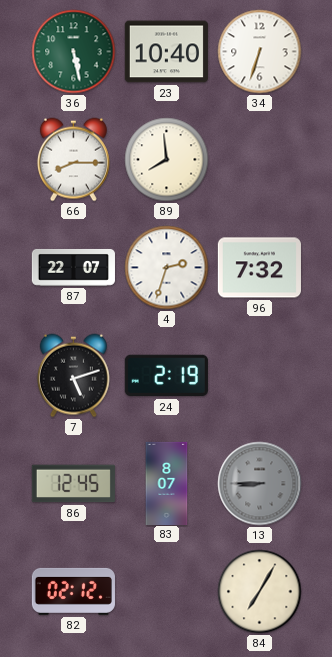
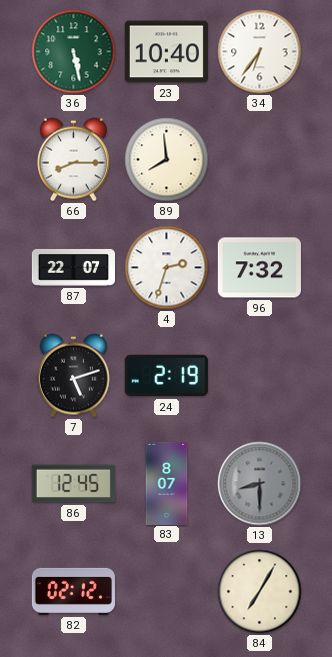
34: 6:33 -> 6:36 (260, 52)
13: 8:45 -> 8:30 (260, 484)
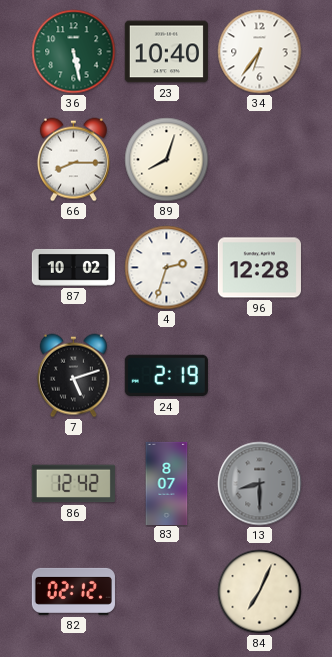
89: 7:59 -> 8:03 (167, 160)
87: 22:07 -> 10:02 (73, 267)
96: 7:32 -> 12:28 (259, 268)
86: 12:45 -> 12:42 (73, 484)
84: 7:05 -> 7:04 (260, 592)
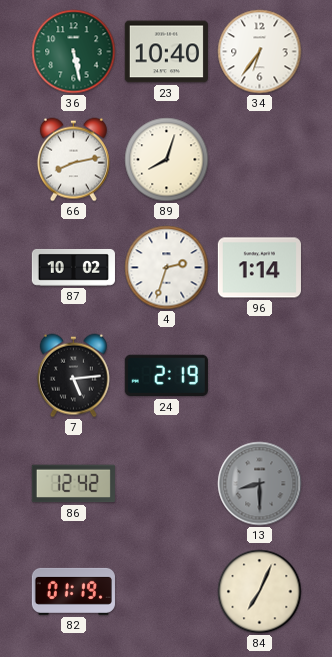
66: 8:15 -> 8:13 (73, 160)
96: 12:28 -> 1:14 (259, 268)
7: 5:12 -> 5:14 (73, 376)
83: 8:07 -> none (167, 483)
82: 02:12 -> 01:19 (73, 591)
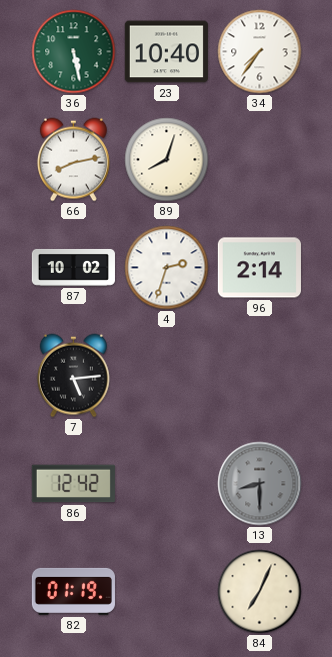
34: 6:36 -> 7:36 (260, 52)
96: 1:14 -> 2:14 (259, 268)
24: 2:19 -> none (166, 376)
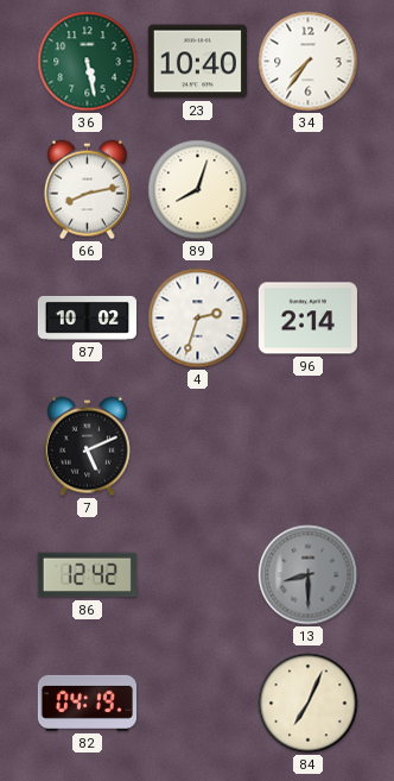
7: 5:14 -> 5:11 (87, 447)
82: 01:19 -> 04:19 (87, 703)
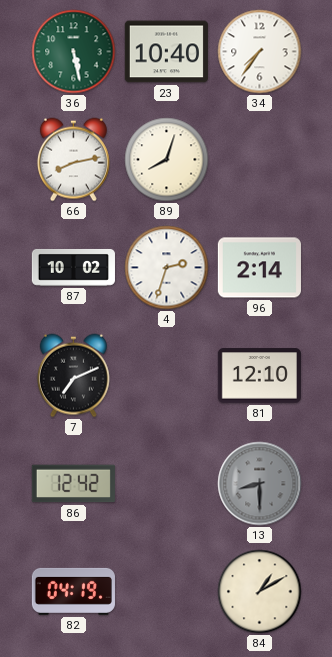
7: 5:11 -> 7:11 (73, 376)
81: none -> 12:10 (259, 376)
84: 7:04 -> 1:10 (260, 592)
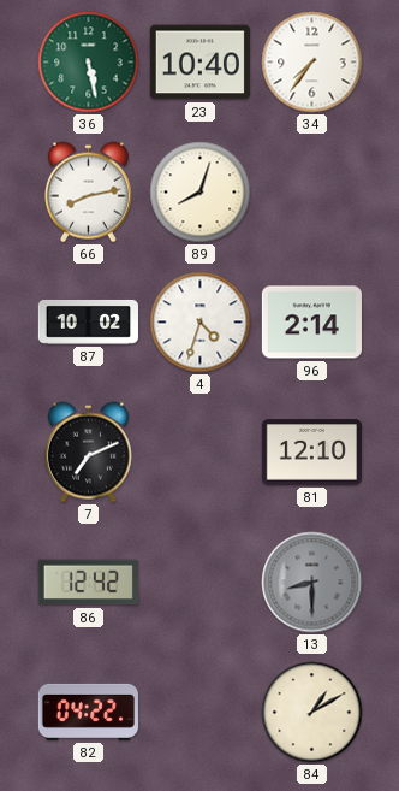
4: 2:33 -> 4:33 (201, 323)
82: 04:19 -> 04:22 (88, 712)
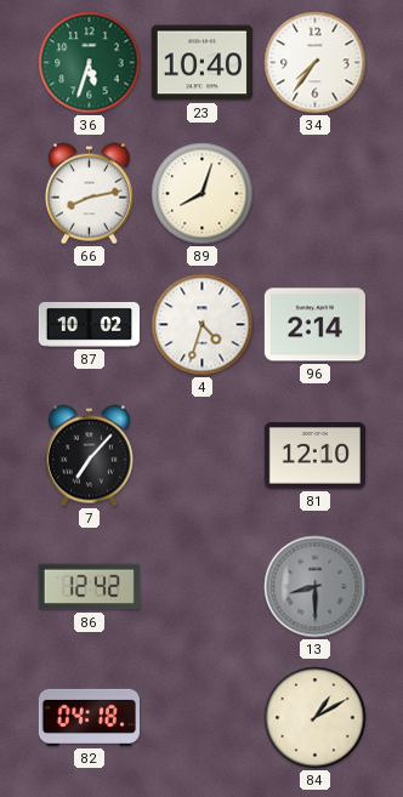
36: 5:28 -> 5:33 (90, 63)
7: 7:11 -> 7:07 (89, 456)
82: 04:22 -> 04:18 (89, 717)
